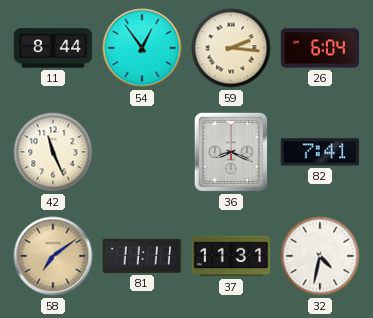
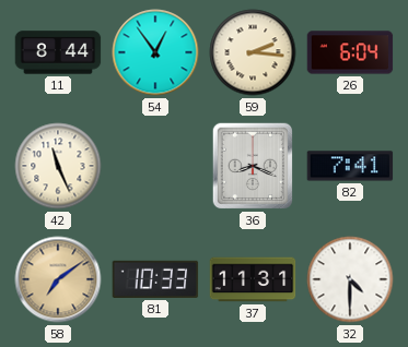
81: 11:11 -> 10:33 (155, 279)
32: 4:32 -> 4:30 (350, 279)
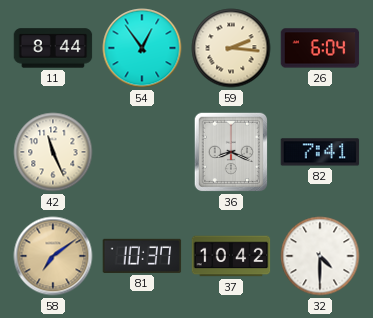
81: 10:33 -> 10:37 (142, 256)
37: 11:31 -> 10:42 (231, 256)
